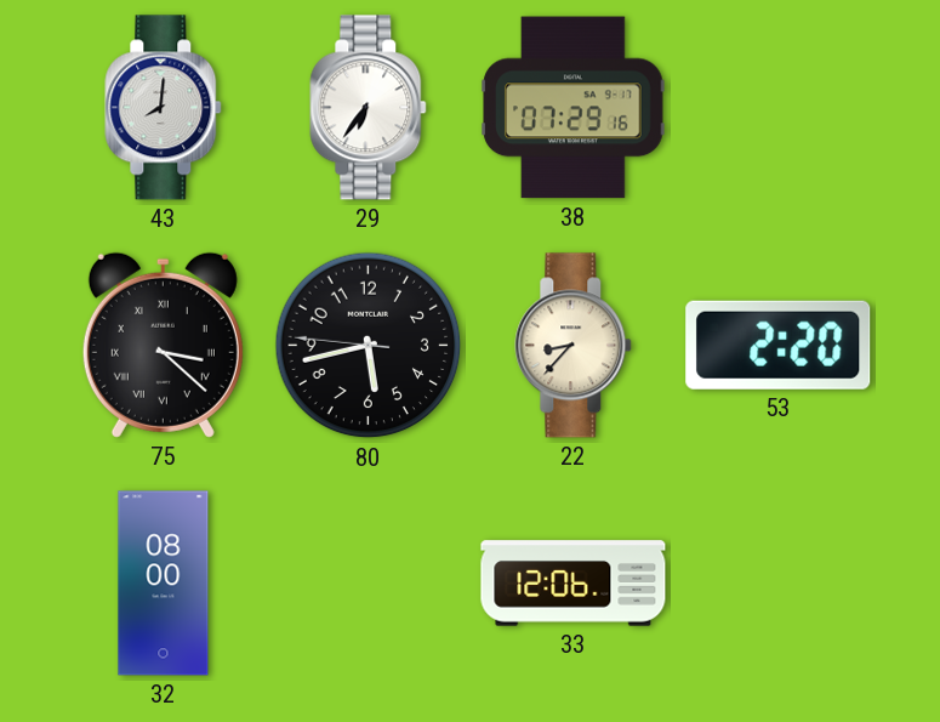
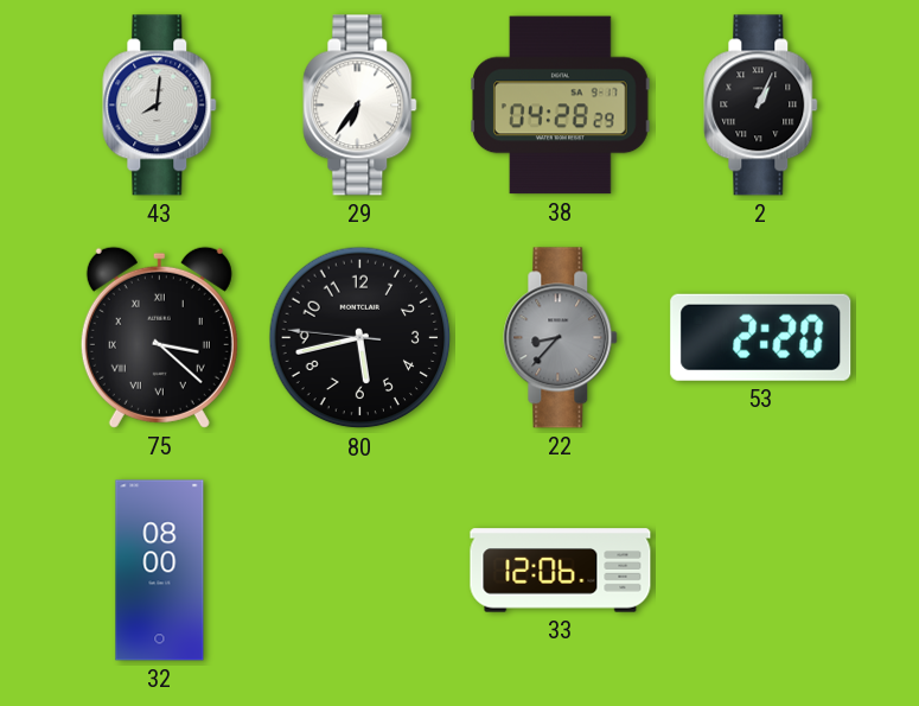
38: 07:29 -> 04:28 (561, 106)
2: none -> 1:04 (761, 106)
22 dial: cream -> grey (561, 338)
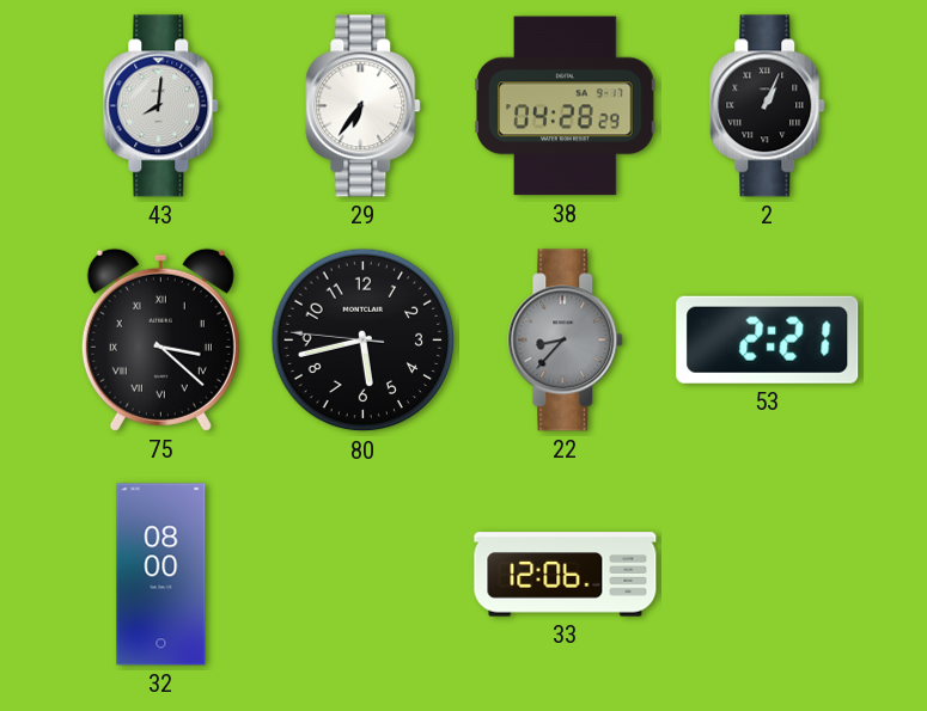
53: 2:20 -> 2:21 (768, 339)
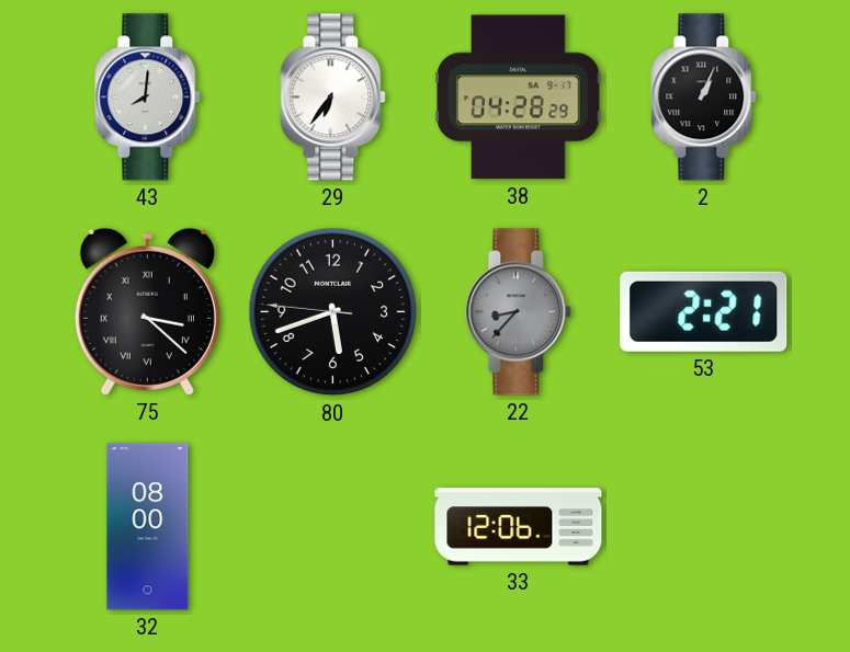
80: 5:42 -> 5:41 (333, 312)
